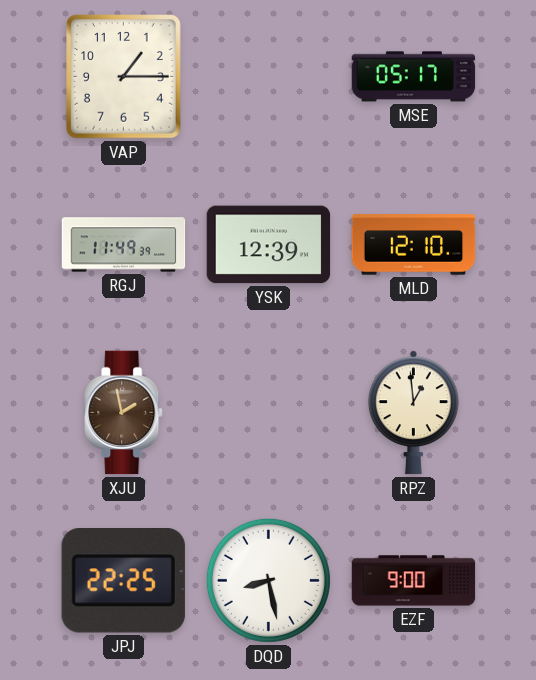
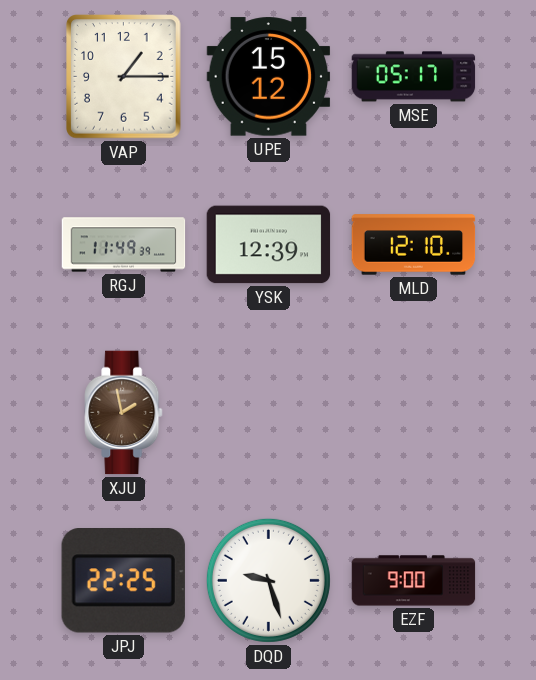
UPE: none -> 15:12 (269, 77)
RPZ: 12:59 -> none (413, 413)
DQD: 8:28 -> 9:27 (268, 580)
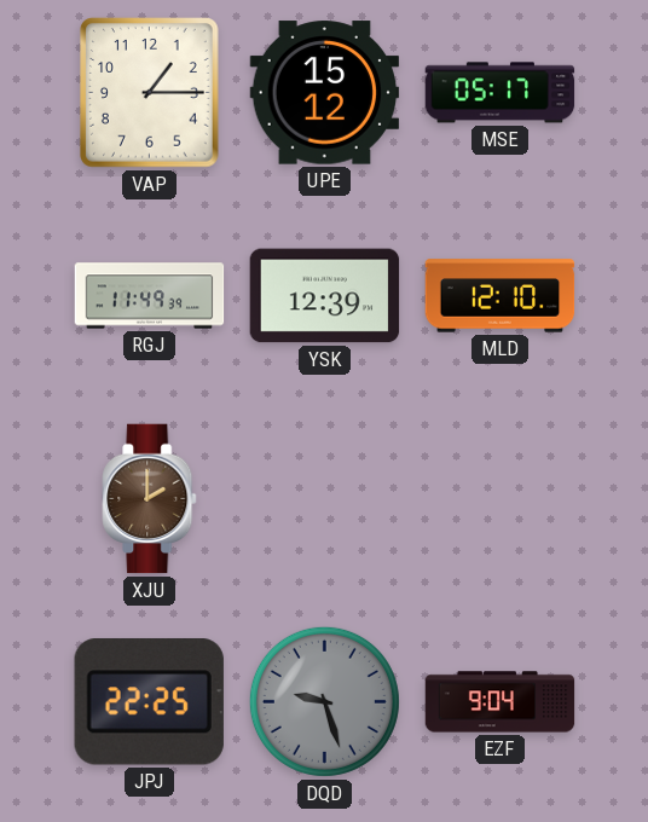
XJU: 1:58 -> 2:00 (150, 499)
DQD dial: white -> grey (324, 701)
EZF: 9:00 -> 9:04 (501, 702)
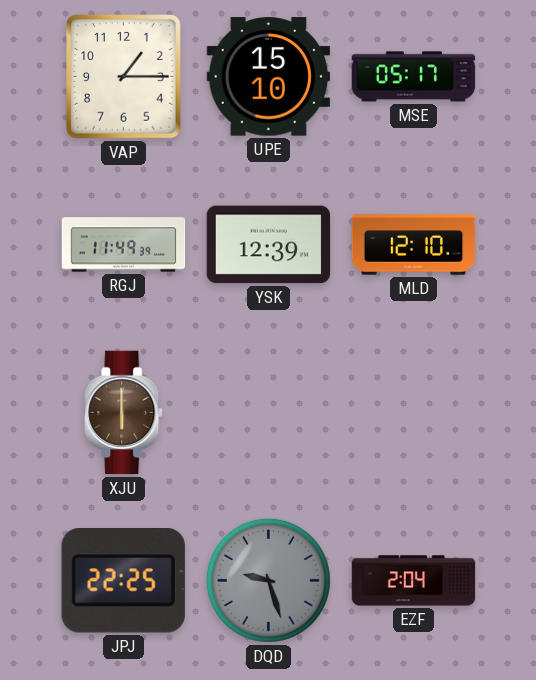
UPE: 15:12 -> 15:10 (269, 77)
XJU: 2:00 -> 6:00 (124, 413)
EZF: 9:04 -> 2:04 (414, 581)
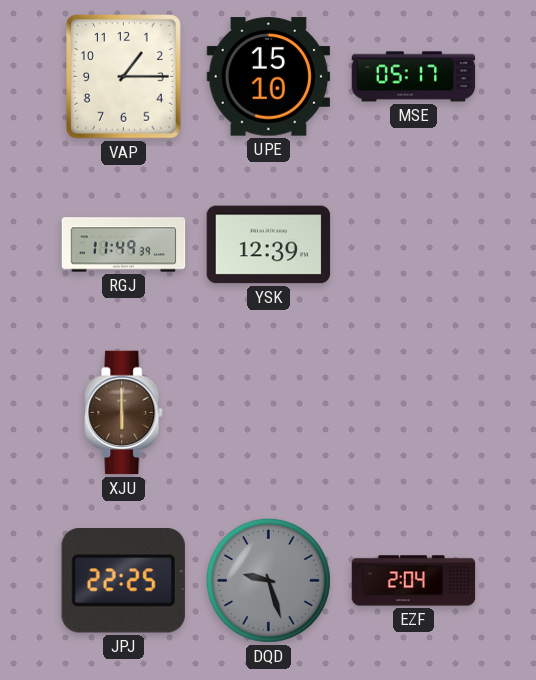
MLD: 12:10 -> none (414, 245)
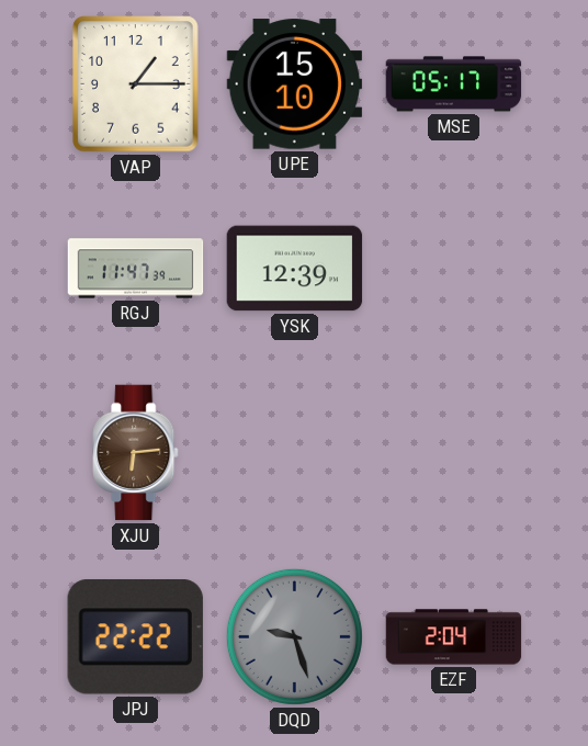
RGJ: 11:49 -> 11:47 (136, 269)
XJU: 6:00 -> 6:14 (136, 453)
JPJ: 22:25 -> 22:22 (135, 637)
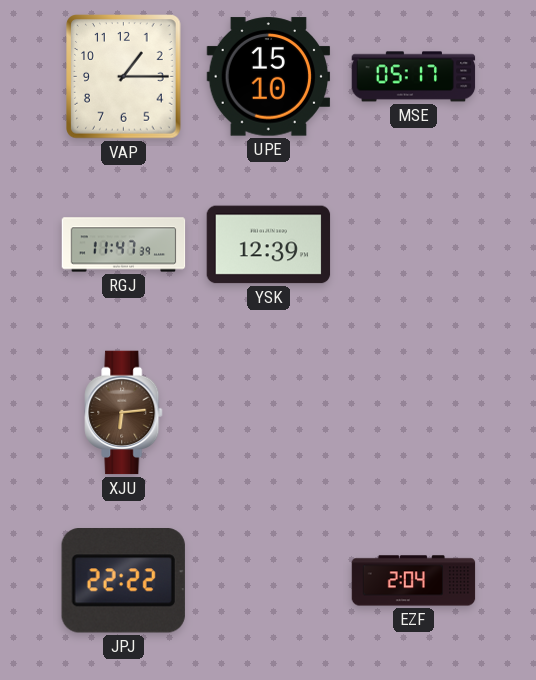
DQD: 9:27 -> none (294, 636)
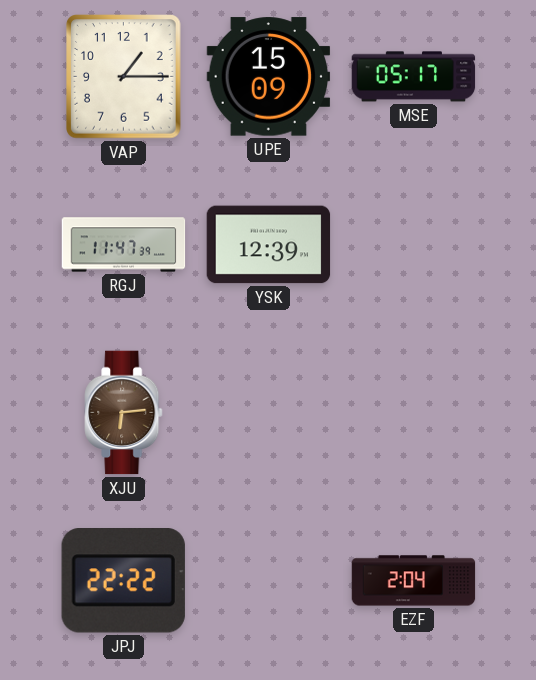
UPE: 15:10 -> 15:09 (269, 77)
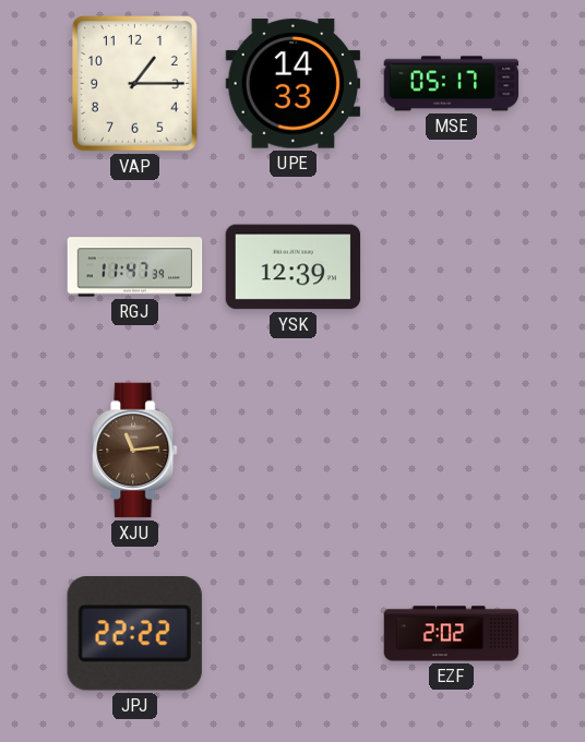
UPE: 15:09 -> 14:33 (294, 84)
XJU: 6:14 -> 11:14 (135, 451)
EZF: 2:04 -> 2:02 (452, 634)
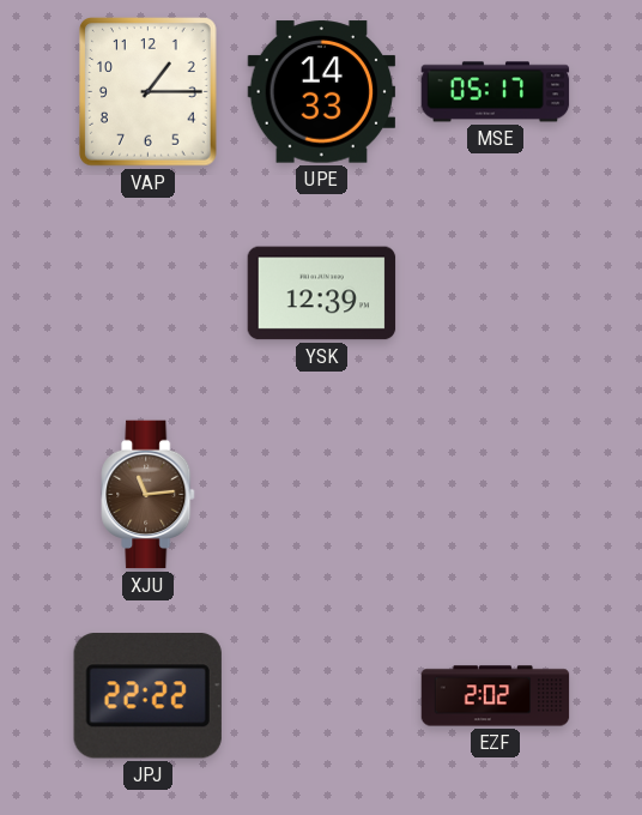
RGJ: 11:47 -> none (135, 267)
